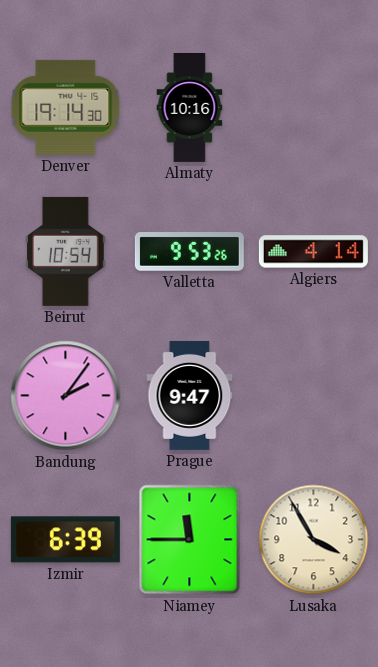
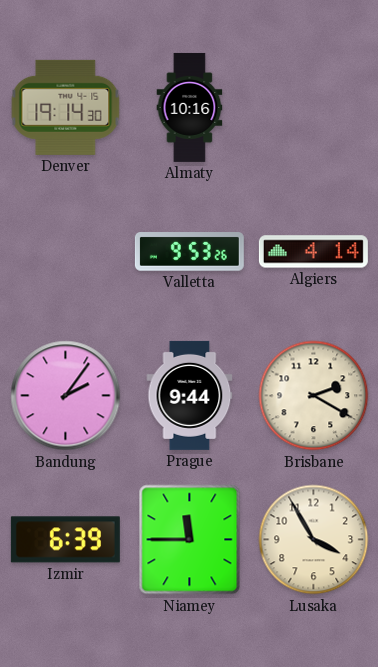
Beirut: 10:54 -> none (66, 251)
Prague: 9:47 -> 9:44 (190, 395)
Brisbane: none -> 2:20 (314, 396)
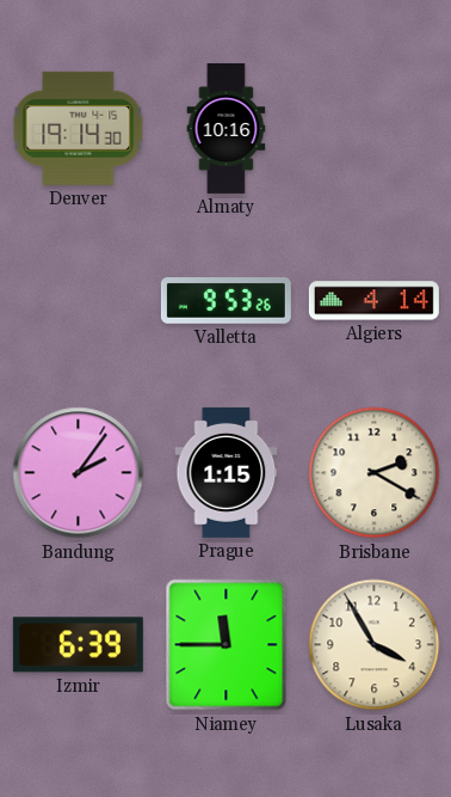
Prague: 9:44 -> 1:15 (227, 472)
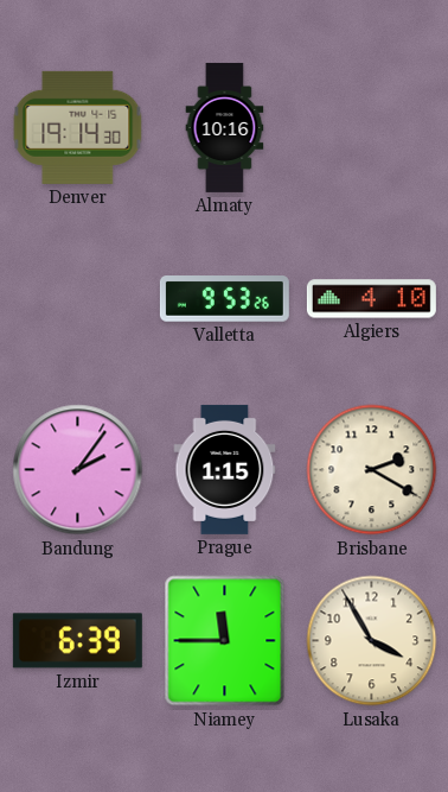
Algiers: 4:14 -> 4:10 (371, 299)
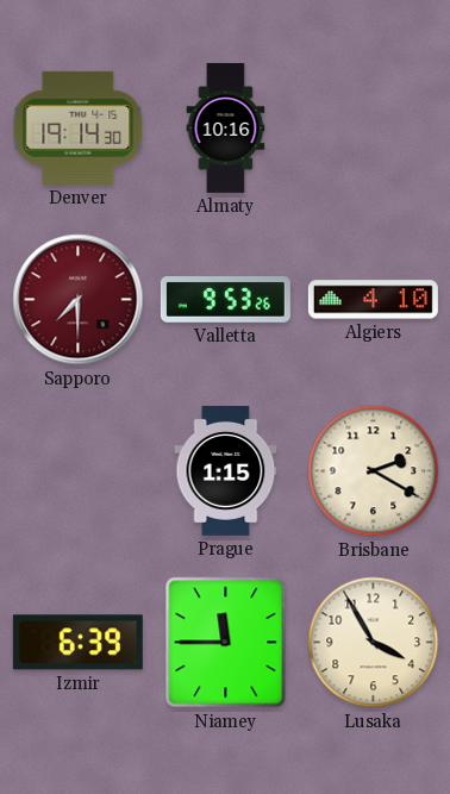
Sapporo: none -> 7:30 (79, 300)
Bandung: 2:06 -> none (78, 470)
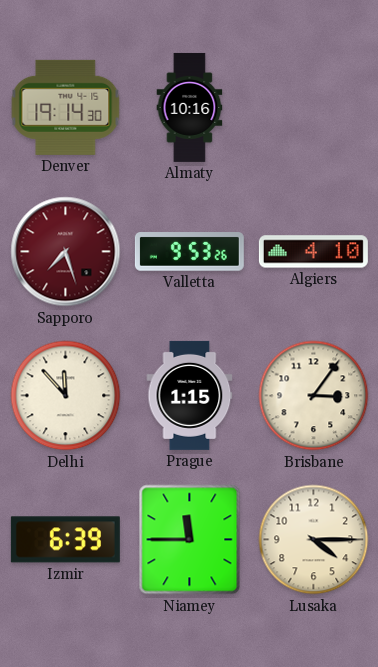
Sapporo: 7:30 -> 7:27 (66, 252)
Delhi: none -> 11:53 (66, 396)
Brisbane: 2:20 -> 3:06 (314, 396)
Lusaka: 3:55 -> 4:15 (314, 540)
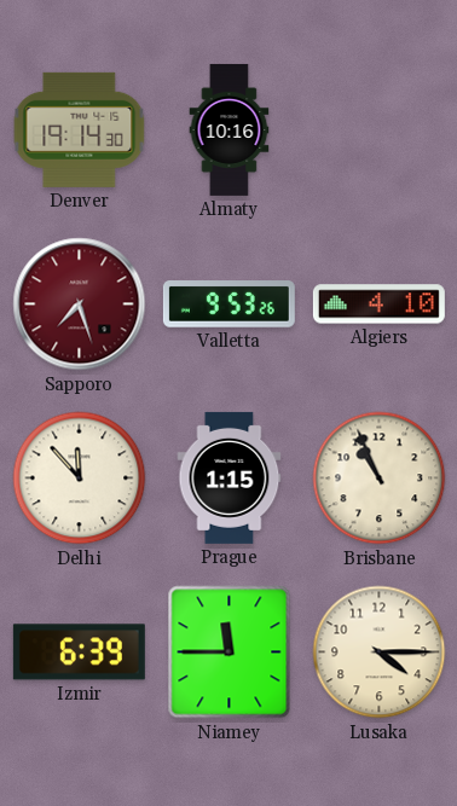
Brisbane: 3:06 -> 10:56 (380, 479)
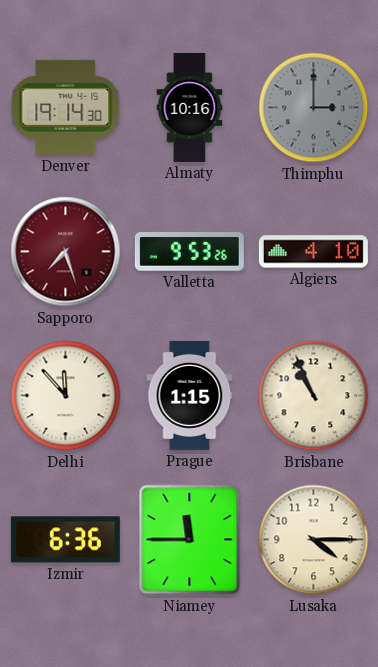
Thimphu: none -> 3:00 (314, 108)
Izmir: 6:39 -> 6:36 (65, 540)
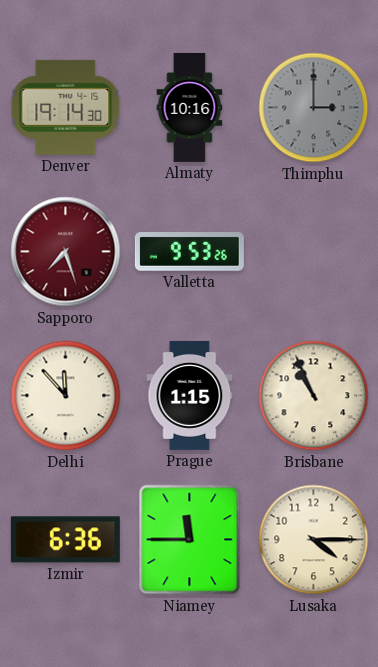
Algiers: 4:10 -> none (313, 252)
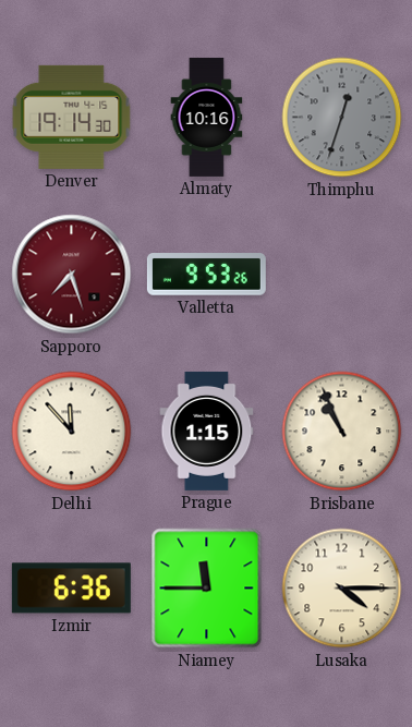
Thimphu: 3:00 -> 12:33 (342, 118)
